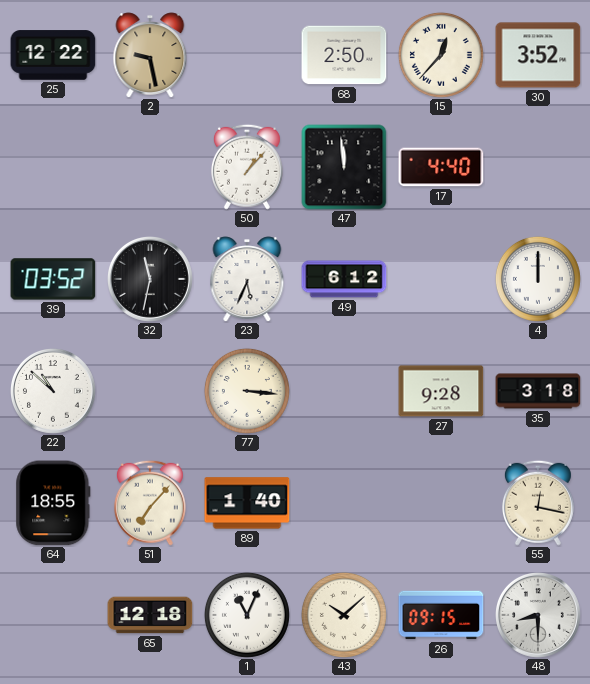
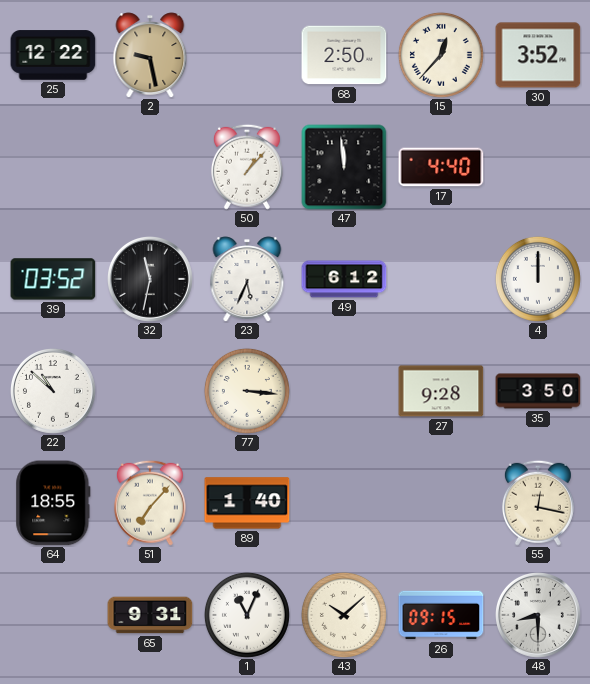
35: 3:18 -> 3:50 (538, 391)
65: 12:18 -> 9:31 (150, 615)
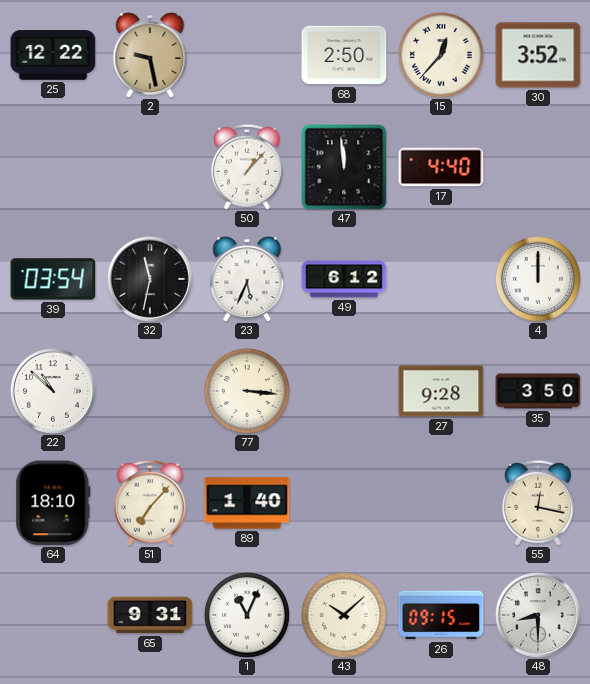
39: 03:52 -> 03:54 (53, 279)
64: 18:55 -> 18:10 (53, 503)
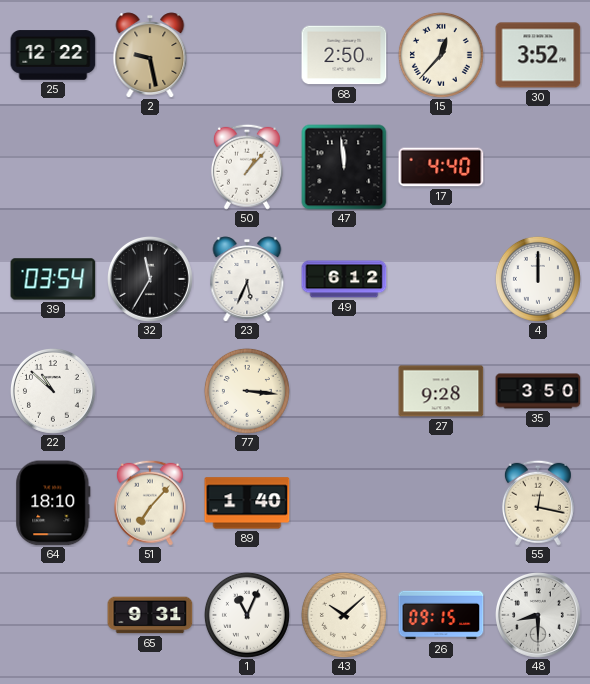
32: 11:32 -> 11:35 (151, 280)
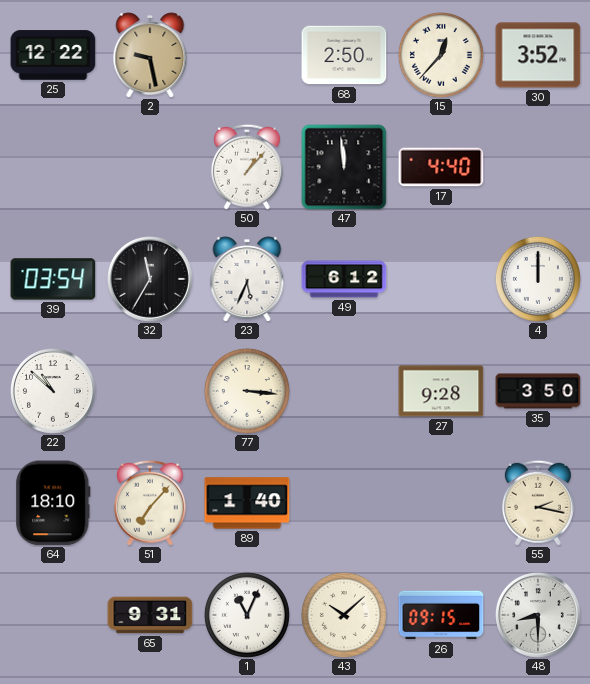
55: 12:17 -> 2:17 (538, 503)
